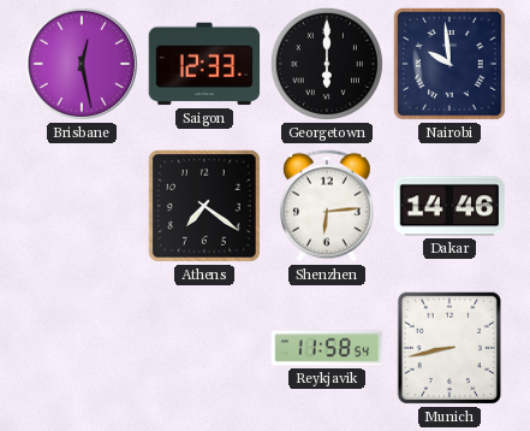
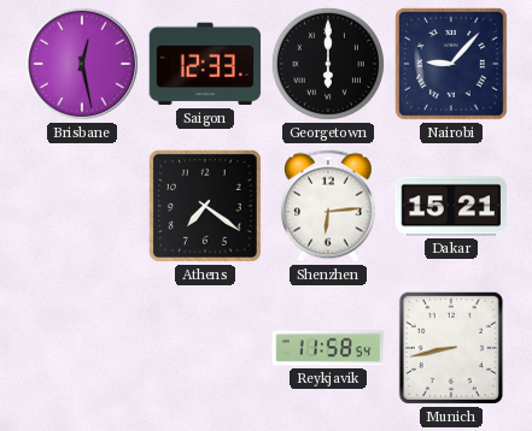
Nairobi: 9:59 -> 9:07 (451, 64)
Dakar: 14:46 -> 15:21 (451, 206)
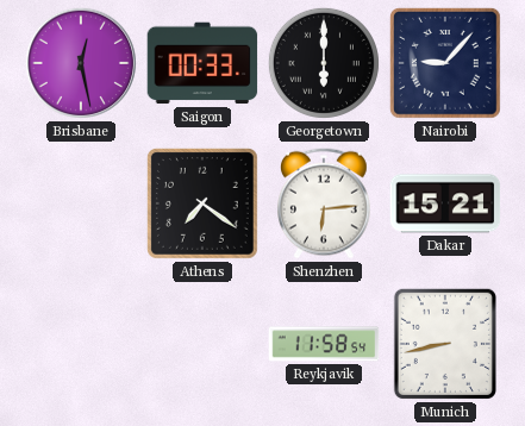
Saigon: 12:33 -> 00:33 (202, 63)
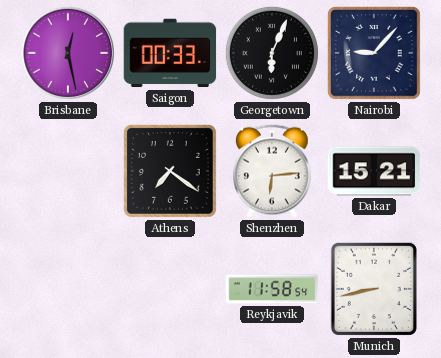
Georgetown: 6:00 -> 6:04 (272, 53)
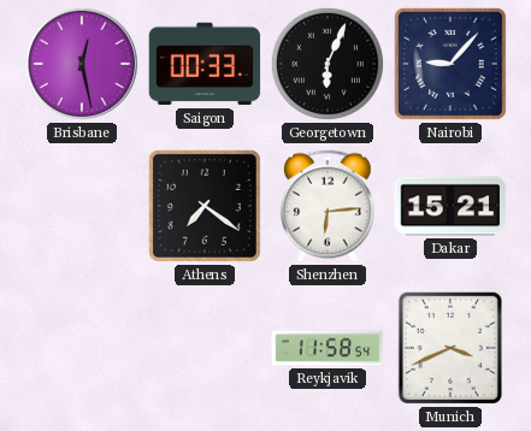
Munich: 8:43 -> 3:41 (450, 348)
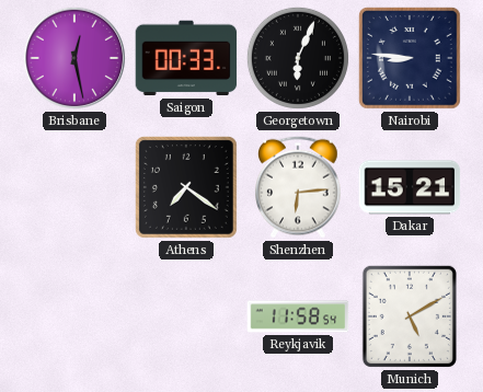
Nairobi: 9:07 -> 8:46 (410, 58)
Munich: 3:41 -> 5:10 (410, 316)
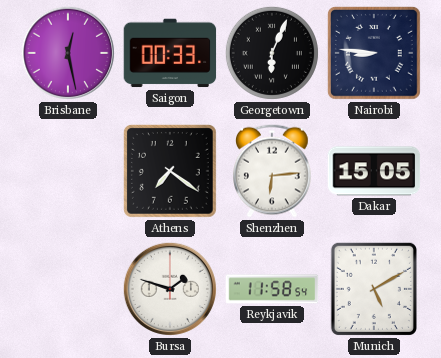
Dakar: 15:21 -> 15:05 (374, 171)
Bursa: none -> 1:48 (170, 289)
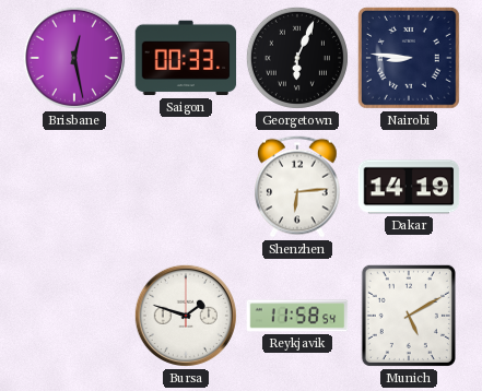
Athens: 7:21 -> none (170, 171)
Dakar: 15:05 -> 14:19 (409, 187)
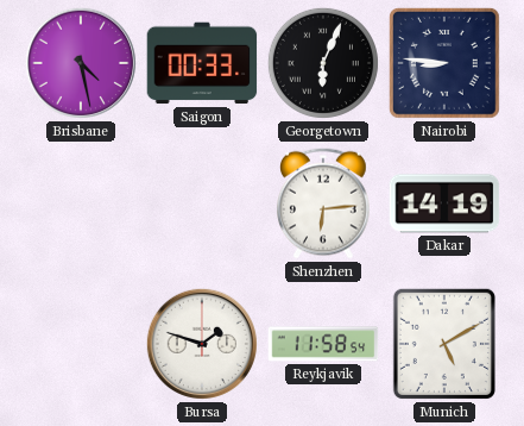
Brisbane: 12:28 -> 4:28 (81, 63)
